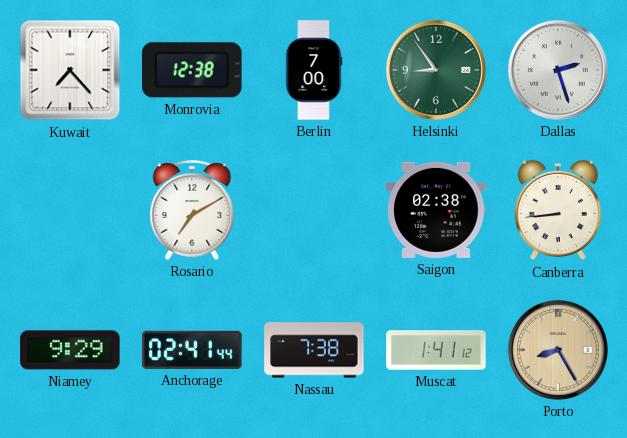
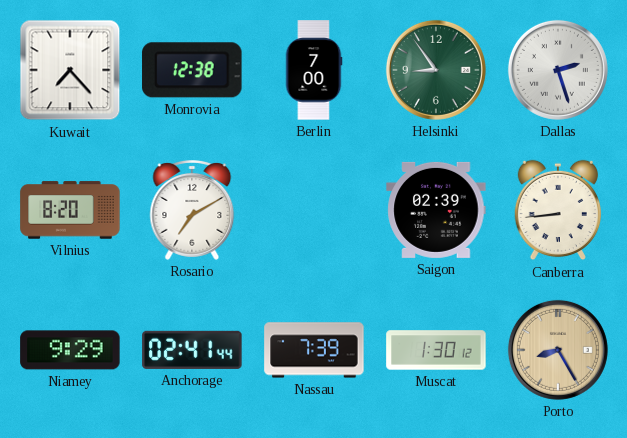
Vilnius: none -> 8:20 (70, 210)
Saigon: 02:38 -> 02:39 (436, 210)
Nassau: 7:38 -> 7:39 (314, 350)
Muscat: 1:41 -> 1:30 (436, 350)
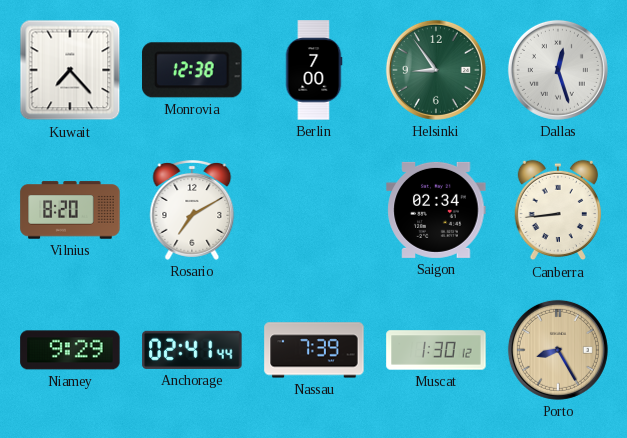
Dallas: 2:27 -> 12:27 (558, 70)
Saigon: 02:39 -> 02:34 (436, 210)
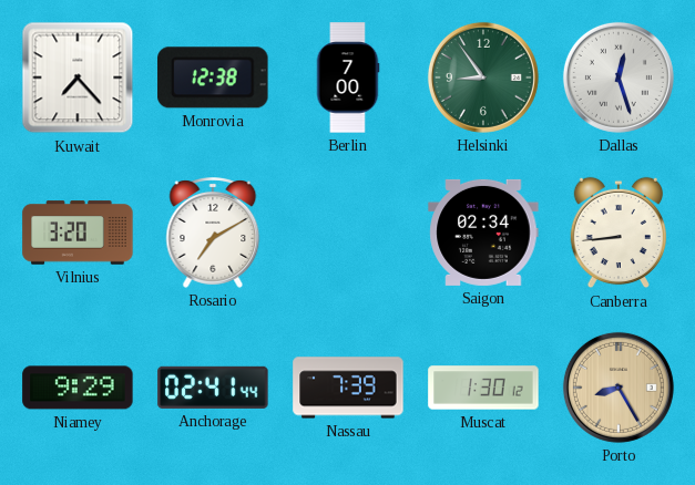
Vilnius: 8:20 -> 3:20 (78, 233)
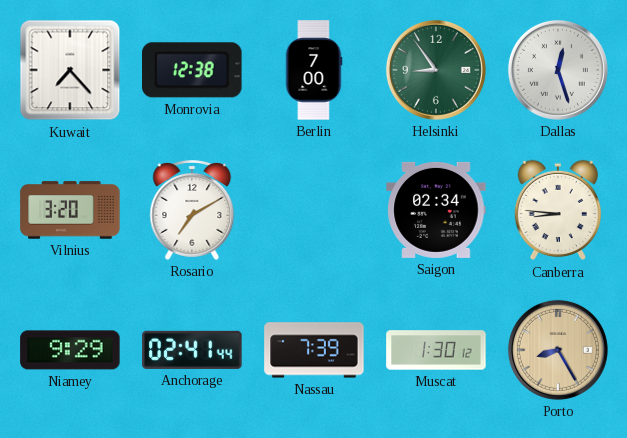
Canberra: 8:44 -> 8:46 (558, 210)
